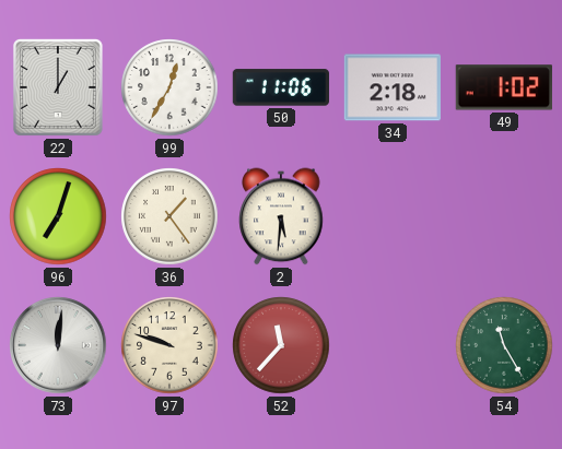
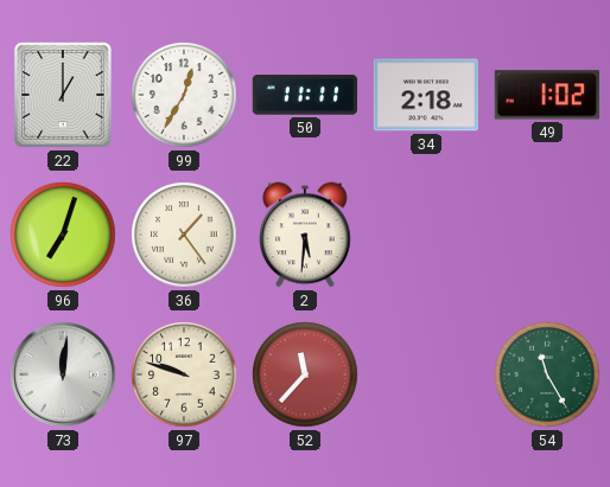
50: 11:06 -> 11:11 (304, 95)
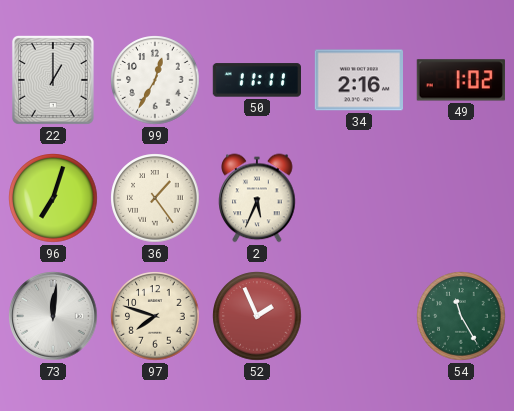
34: 2:18 -> 2:16 (358, 80)
2: 5:31 -> 5:34 (257, 198)
97: 9:48 -> 7:48 (155, 316)
52: 11:37 -> 1:56 (257, 316)
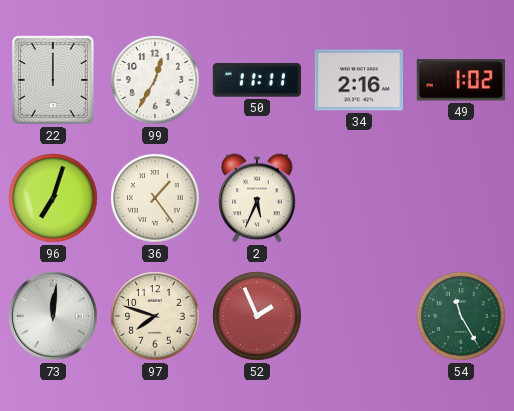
22: 1:00 -> 12:00 (53, 80)
